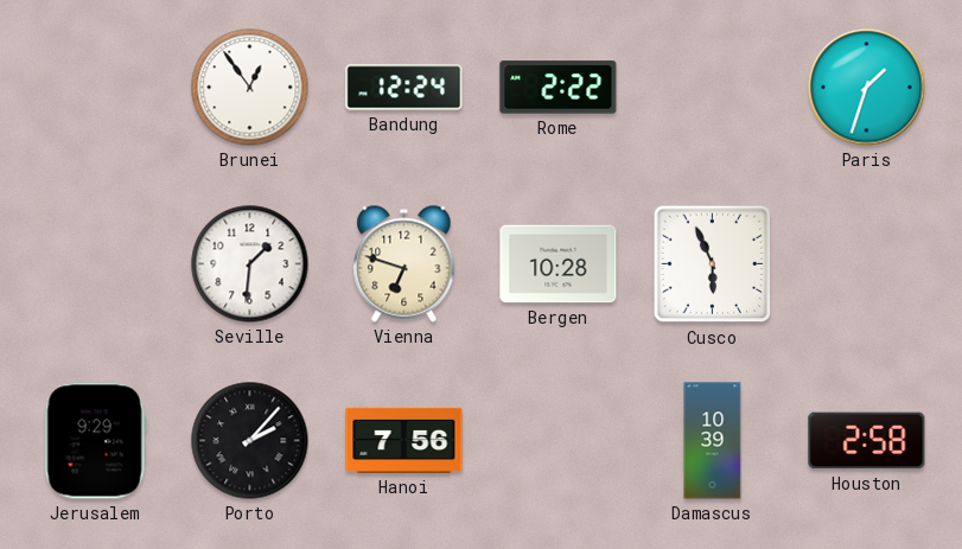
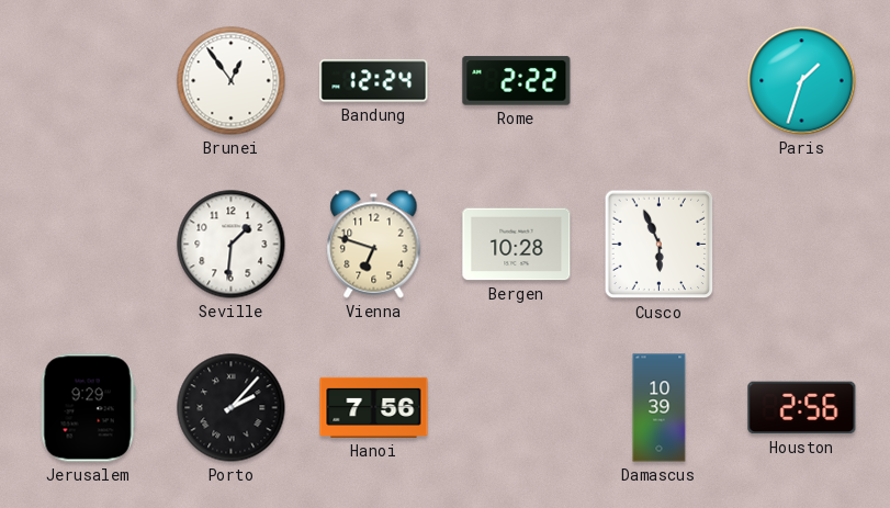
Houston: 2:58 -> 2:56 (802, 408)
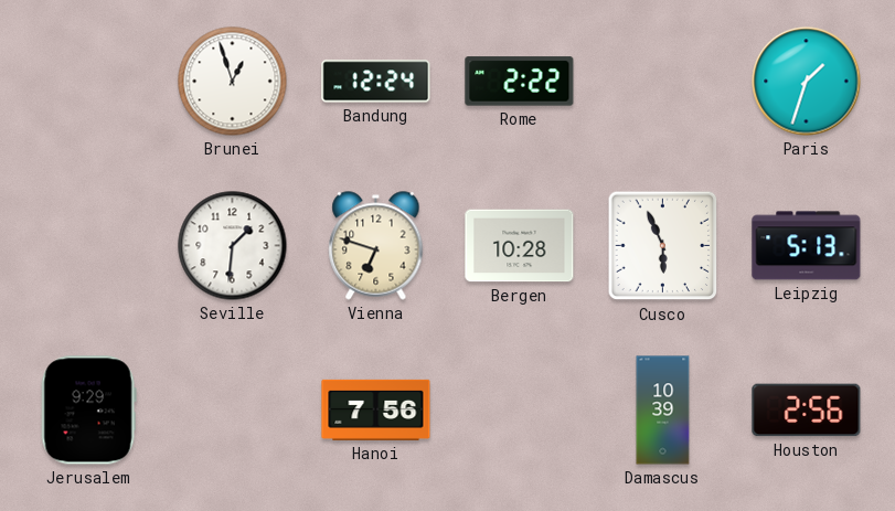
Brunei: 12:54 -> 12:57 (233, 82)
Leipzig: none -> 5:13 (807, 246)
Porto: 2:07 -> none (232, 408)
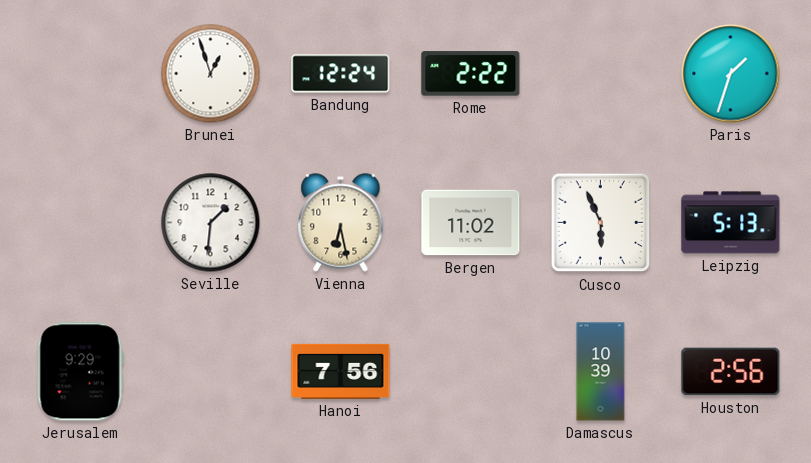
Vienna: 6:48 -> 6:28 (341, 223)
Bergen: 10:28 -> 11:02 (471, 223)
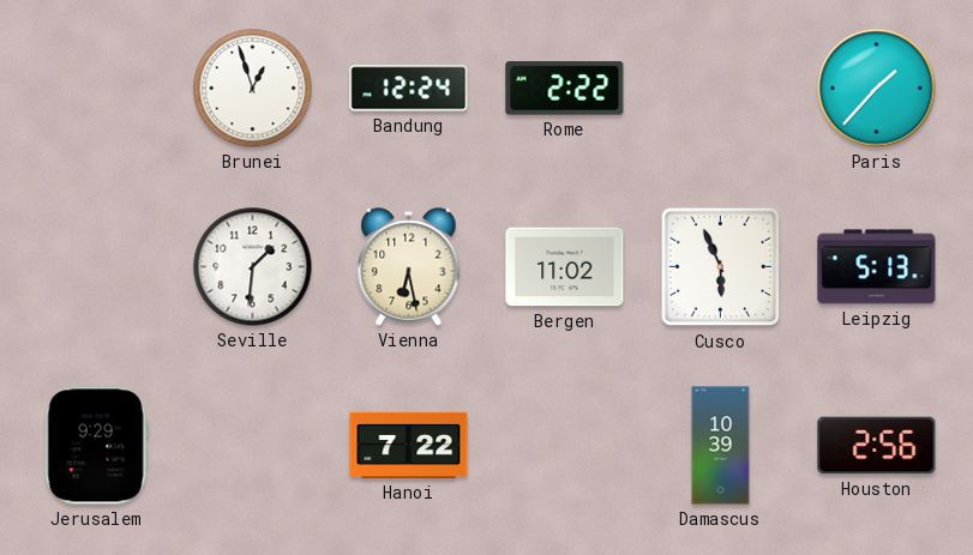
Paris: 1:33 -> 1:37 (877, 89)
Hanoi: 7:56 -> 7:22 (409, 445)
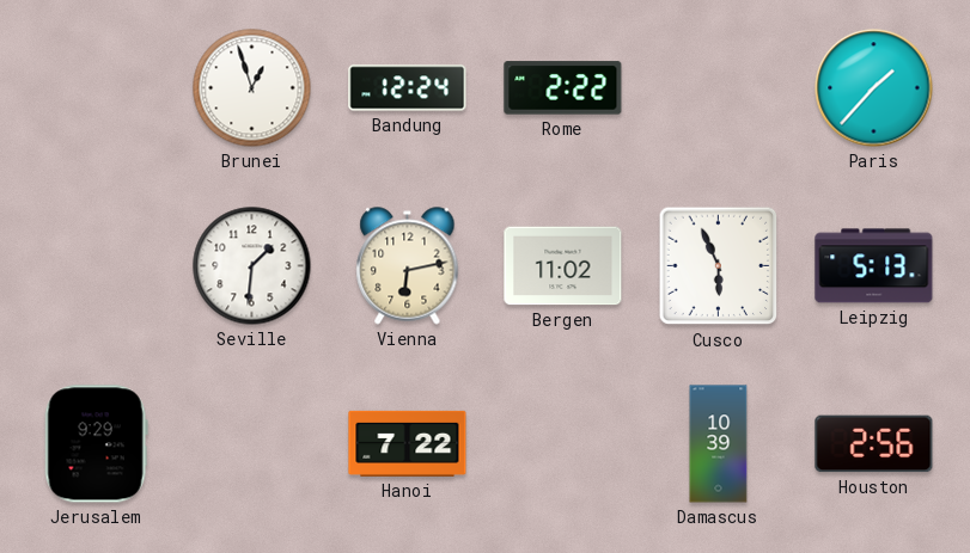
Vienna: 6:28 -> 6:13 (408, 266)
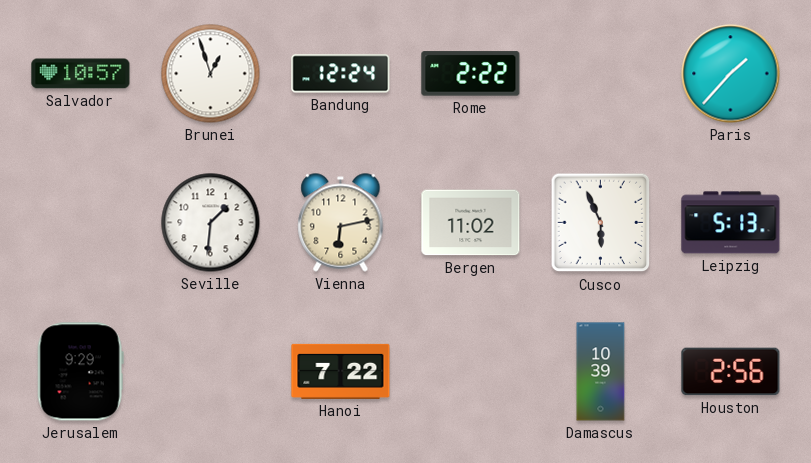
Salvador: none -> 10:57 (81, 74)
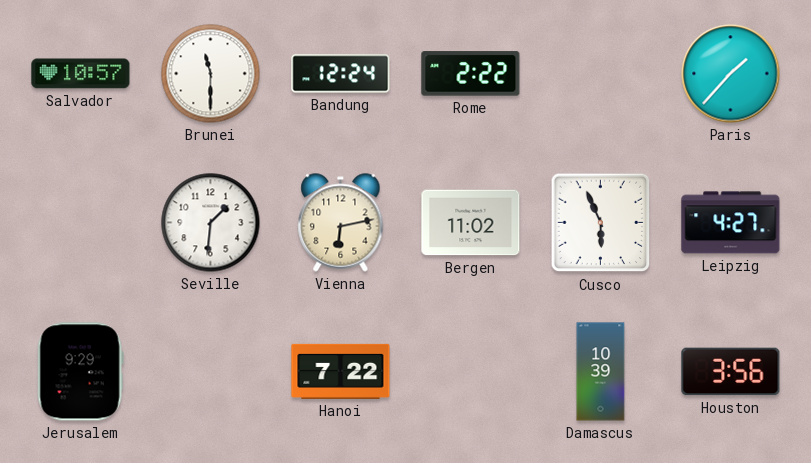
Brunei: 12:57 -> 11:30 (211, 74)
Leipzig: 5:13 -> 4:27 (731, 223)
Houston: 2:56 -> 3:56 (731, 372)
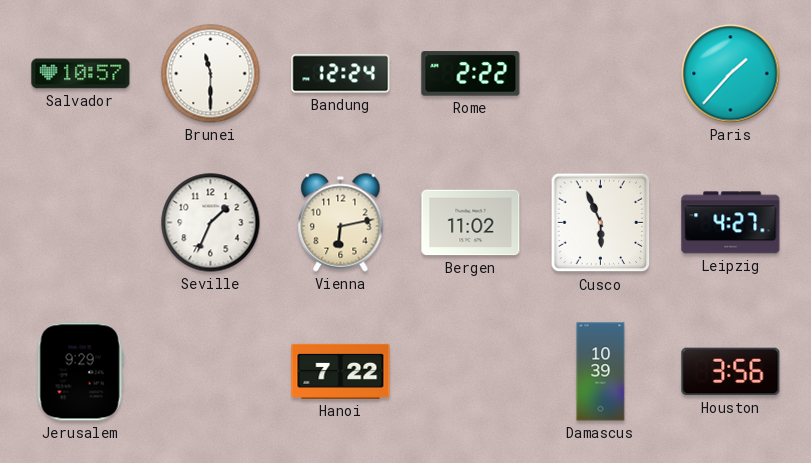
Seville: 1:31 -> 1:34 (211, 223)
